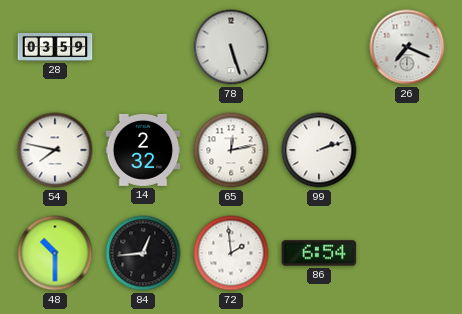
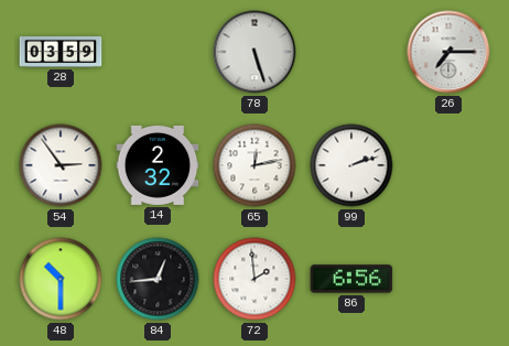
26: 7:19 -> 7:15 (448, 52)
54: 7:47 -> 2:54 (61, 165)
86: 6:54 -> 6:56 (351, 279)
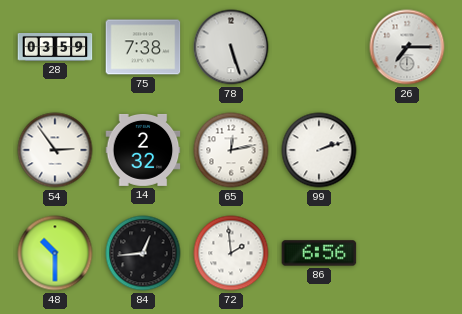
75: none -> 7:38 (143, 47)
